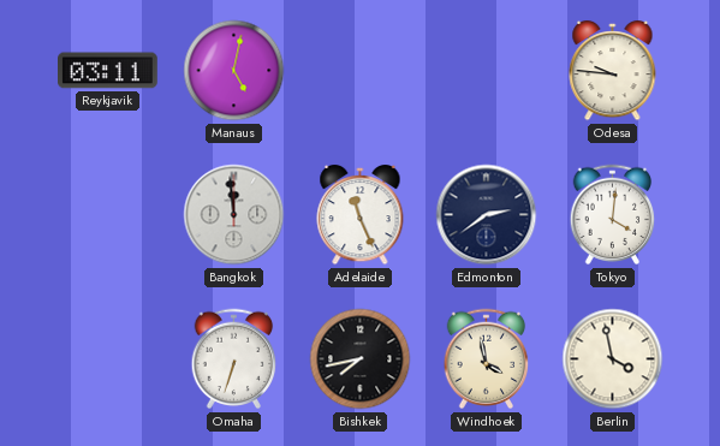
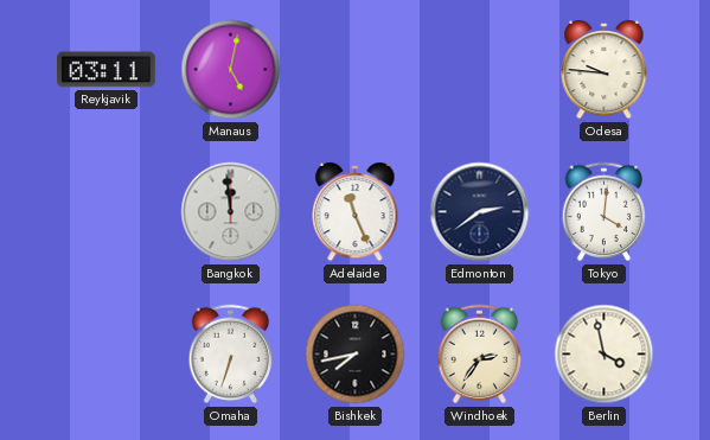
Windhoek: 3:58 -> 2:36 (480, 355)
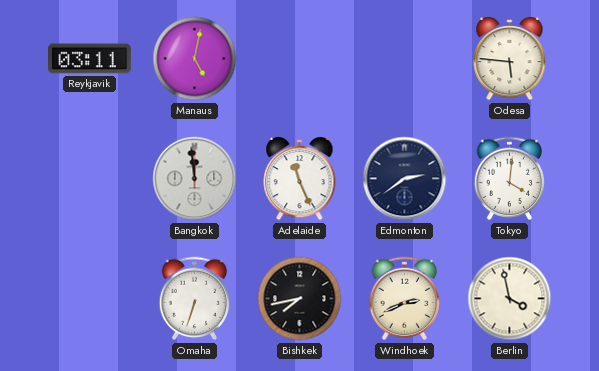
Odesa: 9:46 -> 5:46 (510, 59)
Windhoek: 2:36 -> 2:41 (405, 299)
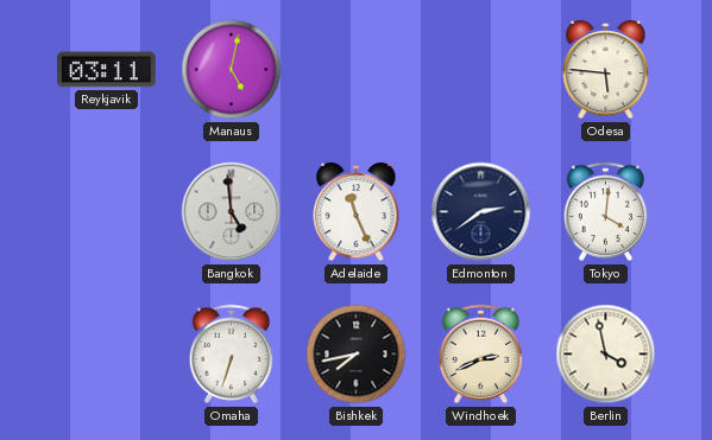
Bangkok: 11:59 -> 4:59 (232, 212)
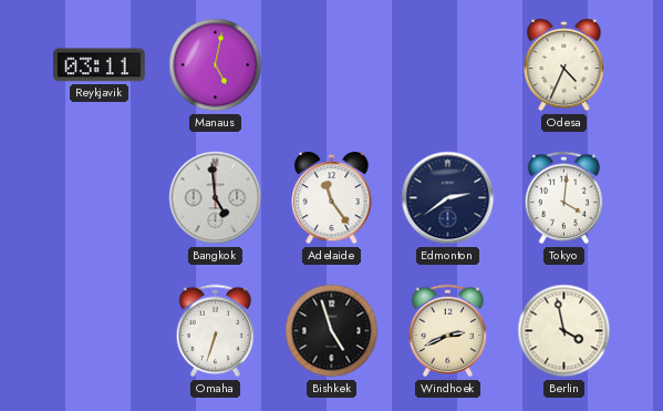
Odesa: 5:46 -> 4:34 (564, 65)
Adelaide: 11:26 -> 11:24 (332, 198)
Bishkek: 7:43 -> 4:57 (332, 331)
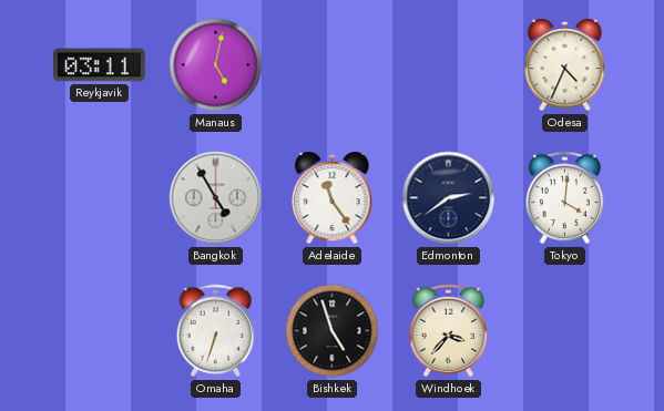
Bangkok: 4:59 -> 4:55 (216, 198)
Windhoek: 2:41 -> 3:37 (449, 331)
Berlin: 3:58 -> none (564, 331)
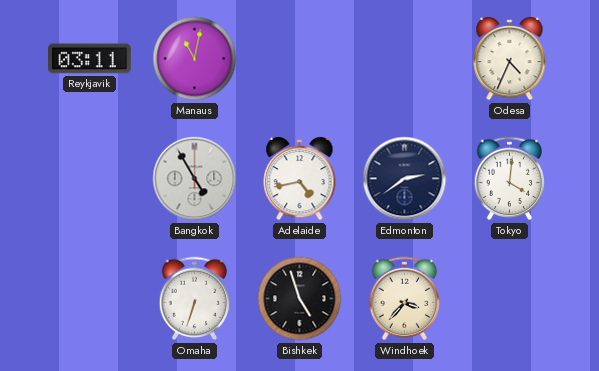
Manaus: 5:02 -> 11:02 (195, 59)
Adelaide: 11:24 -> 4:43 (300, 179)
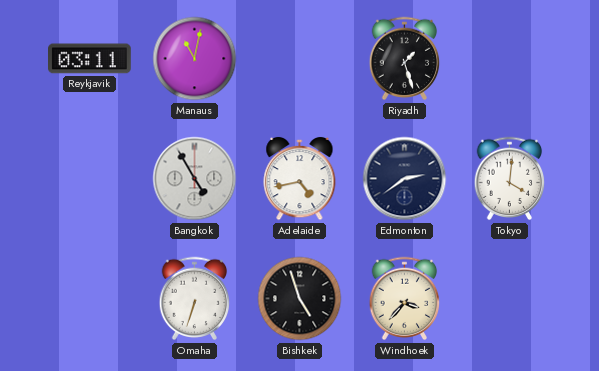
Riyadh: none -> 1:27 (405, 59)
Odesa: 4:34 -> none (510, 59)
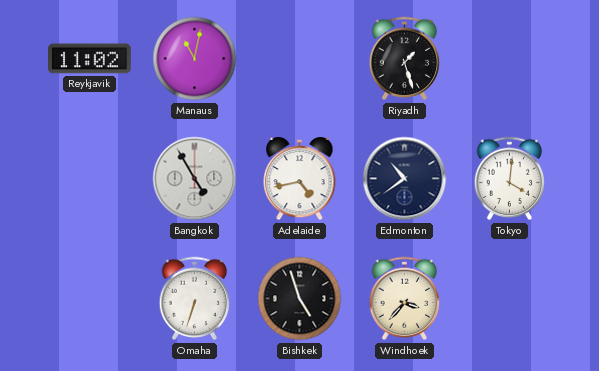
Reykjavik: 03:11 -> 11:02 (90, 59)
Edmonton: 2:39 -> 10:39 (405, 179)
